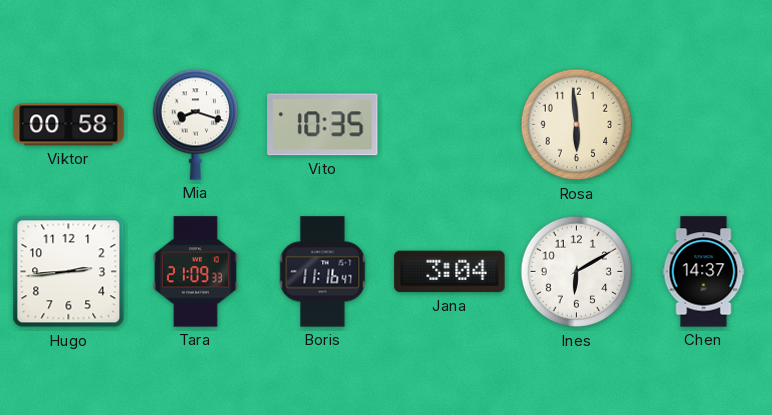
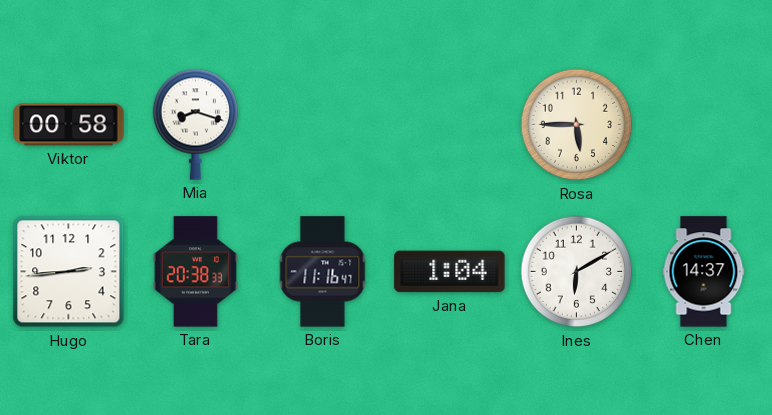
Vito: 10:35 -> none (323, 125)
Rosa: 5:59 -> 5:45 (577, 125)
Tara: 21:09 -> 20:38 (195, 272)
Jana: 3:04 -> 1:04 (450, 272)
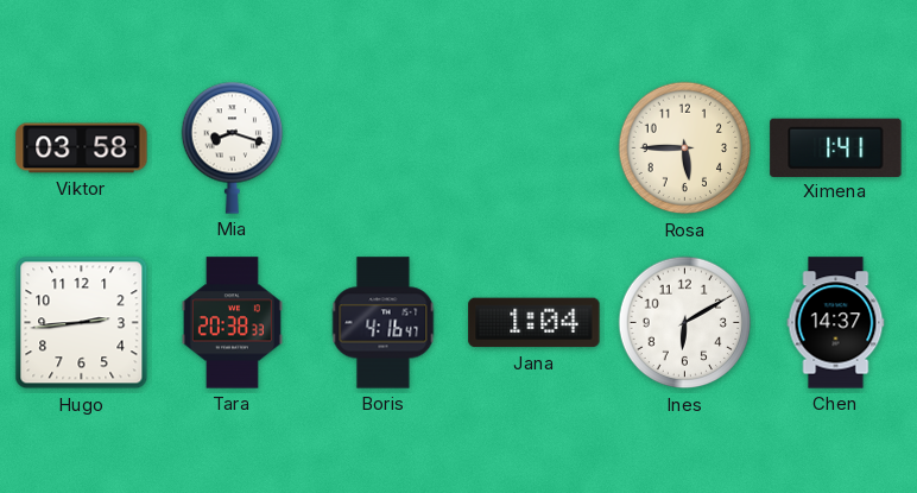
Viktor: 00:58 -> 03:58 (82, 148)
Ximena: none -> 1:41 (836, 147)
Boris: 11:16 -> 4:16 (384, 323)
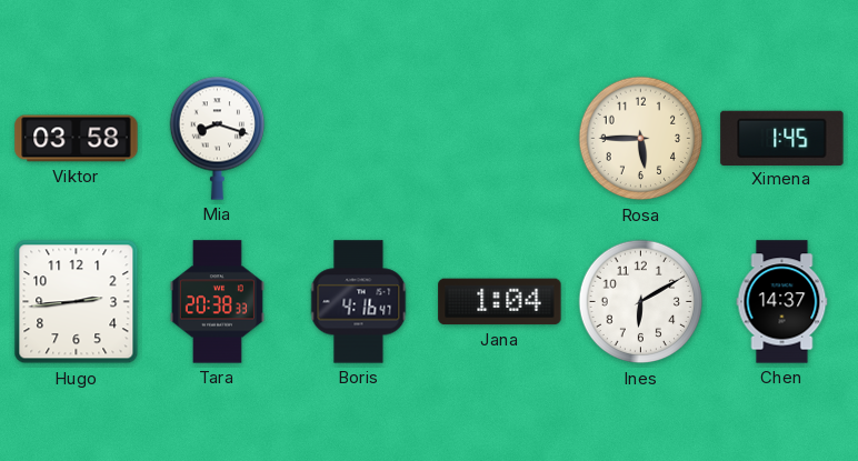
Ximena: 1:41 -> 1:45 (782, 138)
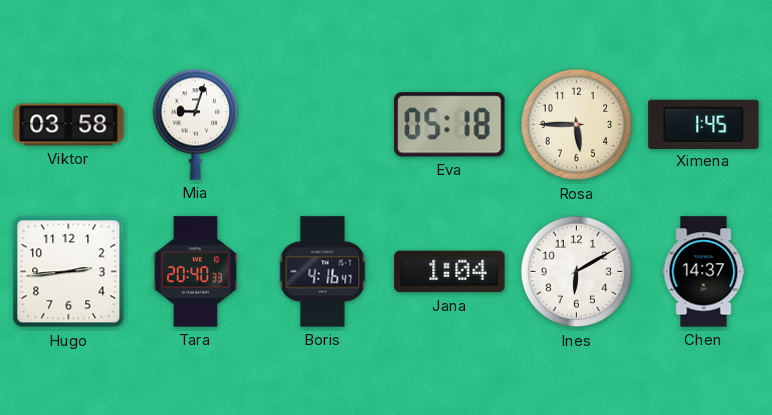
Mia: 8:18 -> 9:03 (195, 124)
Eva: none -> 05:18 (450, 125)
Tara: 20:38 -> 20:40 (195, 272)
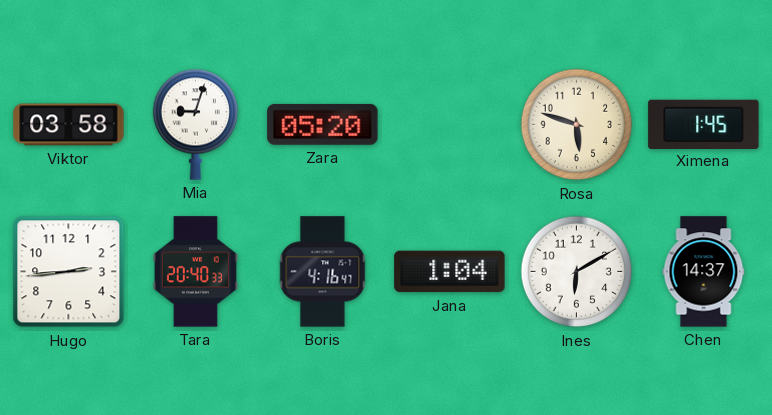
Zara: none -> 05:20 (323, 124)
Eva: 05:18 -> none (450, 125)
Rosa: 5:45 -> 5:48 (577, 125)
